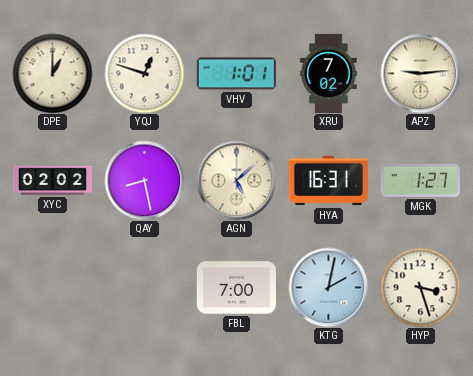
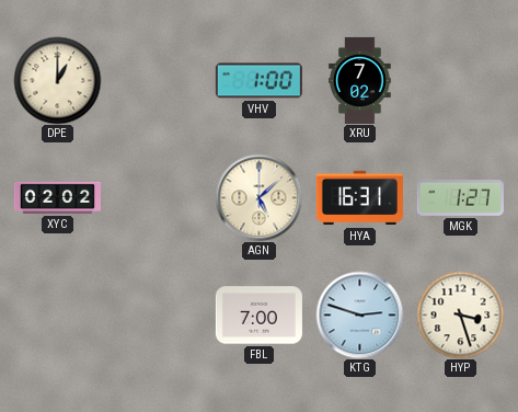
YQJ: 12:48 -> none (144, 73)
VHV: 1:01 -> 1:00 (258, 81)
APZ: 9:14 -> none (420, 73)
QAY: 8:28 -> none (144, 180)
KTG: 2:02 -> 2:48 (359, 314)
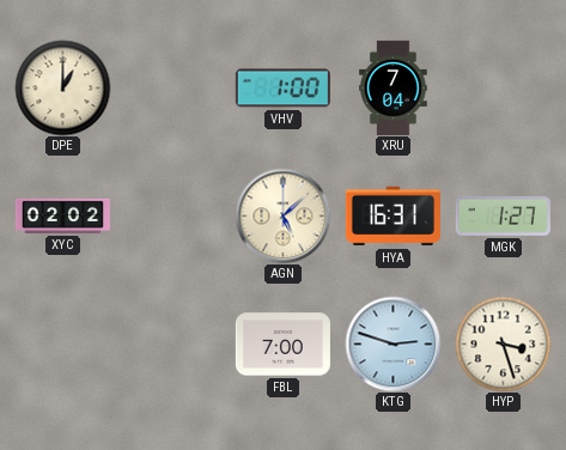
XRU: 7:02 -> 7:04 (394, 87)
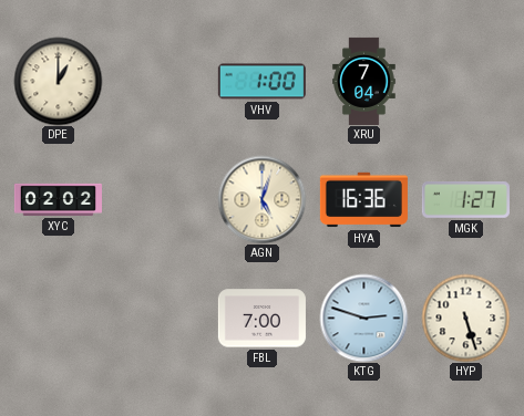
AGN: 5:08 -> 5:03 (261, 199)
HYA: 16:31 -> 16:36 (363, 200)
HYP: 3:27 -> 5:27 (465, 318)
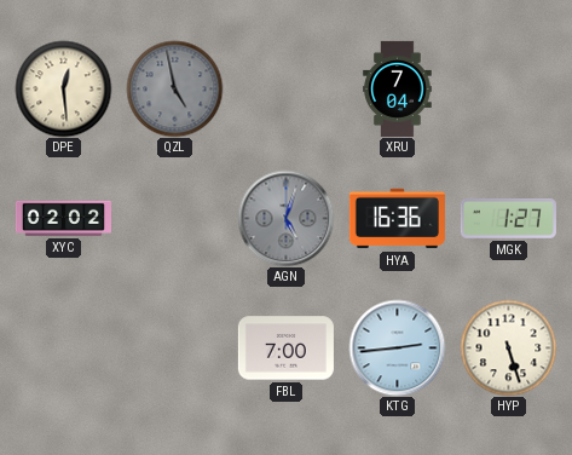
DPE: 1:00 -> 12:29 (63, 88)
QZL: none -> 4:58 (174, 88)
VHV: 1:00 -> none (261, 82)
AGN dial: cream -> grey (285, 218)
KTG: 2:48 -> 2:44 (397, 347)
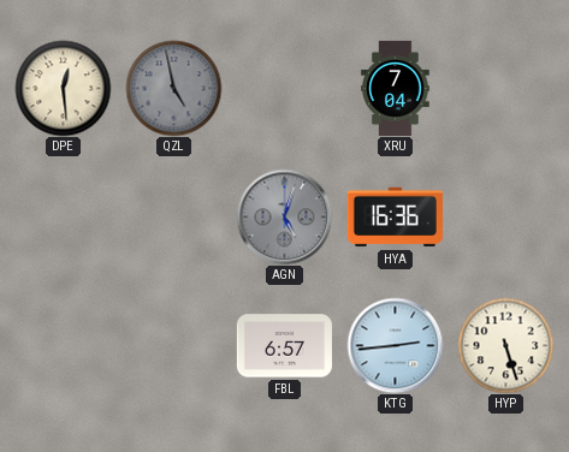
XYC: 02:02 -> none (63, 218)
MGK: 1:27 -> none (508, 219)
FBL: 7:00 -> 6:57 (284, 346)
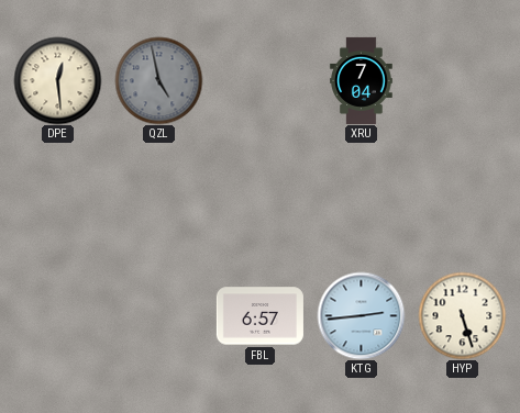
AGN: 5:03 -> none (284, 216)
HYA: 16:36 -> none (395, 218)
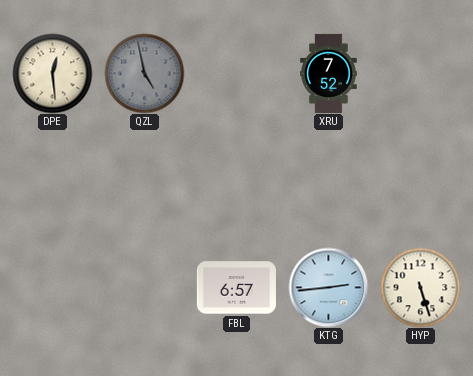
XRU: 7:04 -> 7:52 (329, 73)
